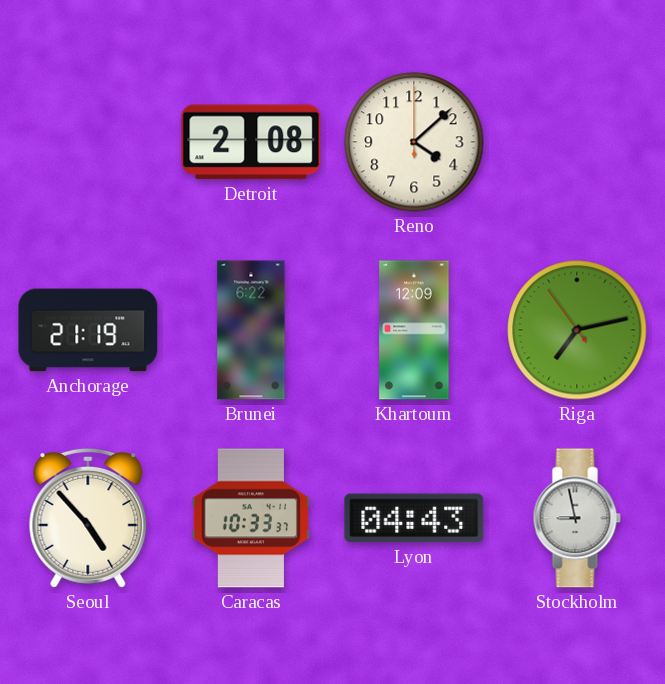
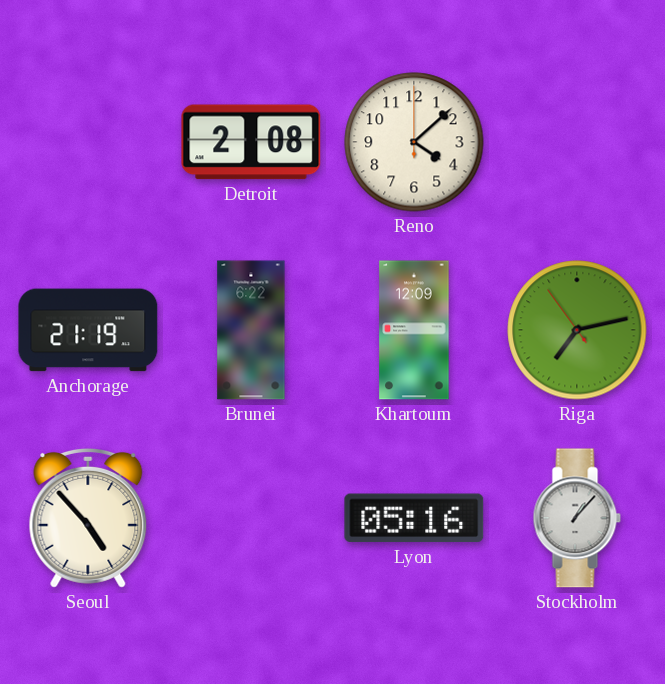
Caracas: 10:33 -> none (251, 518)
Lyon: 04:43 -> 05:16 (414, 518)
Stockholm: 8:58 -> 1:07 (577, 518)
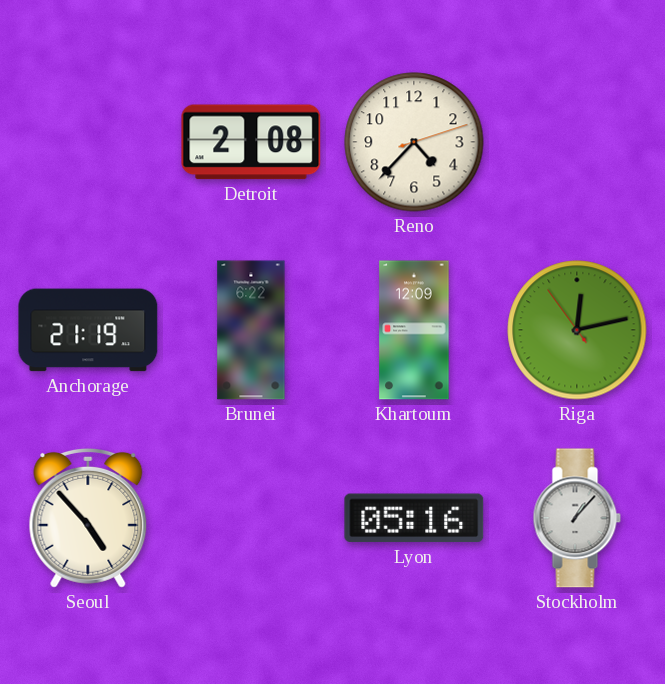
Reno: 4:08 -> 4:37 (414, 142)
Riga: 7:12 -> 12:12 (577, 330)
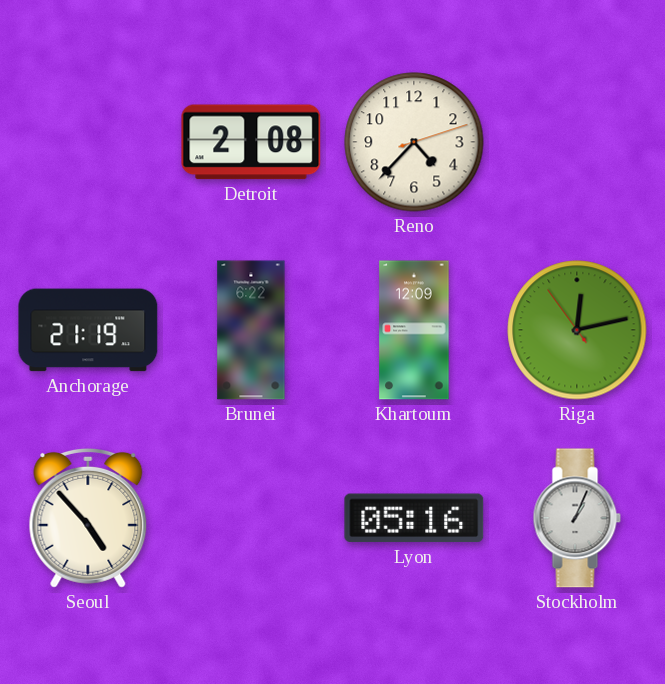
Stockholm: 1:07 -> 1:04 (577, 518)
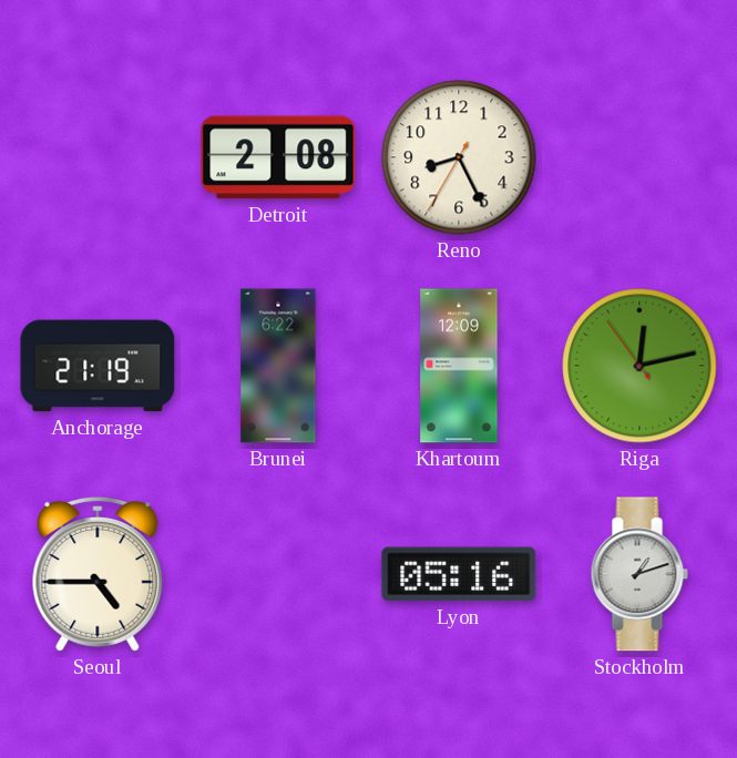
Reno: 4:37 -> 8:25 (459, 157)
Seoul: 4:53 -> 4:45 (98, 574)
Stockholm: 1:04 -> 1:12 (639, 574)
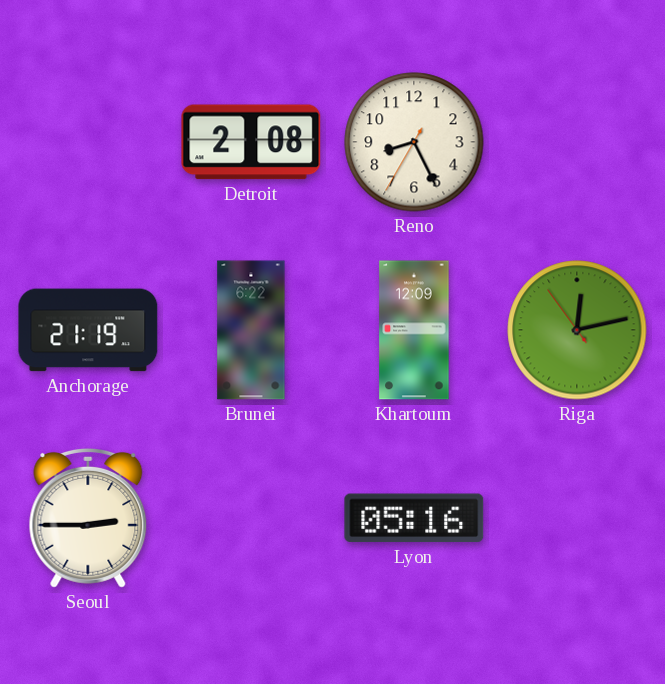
Seoul: 4:45 -> 2:45 (88, 518)
Stockholm: 1:12 -> none (639, 574)
